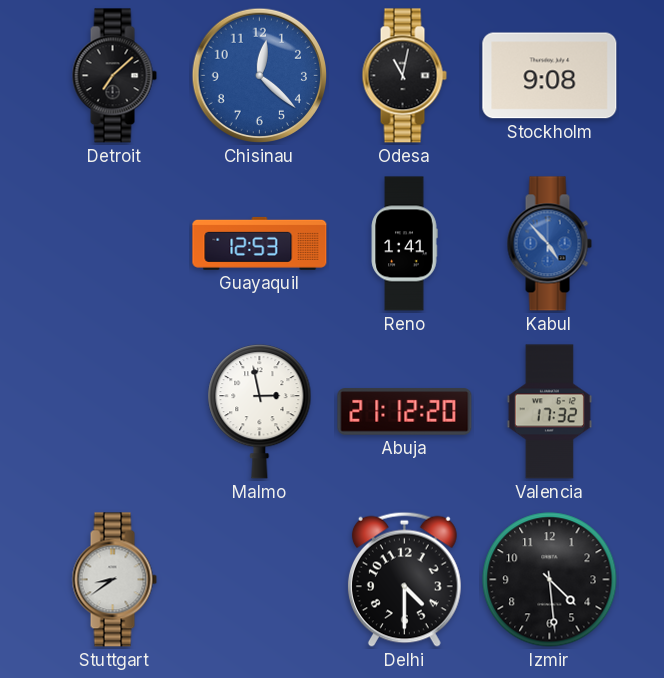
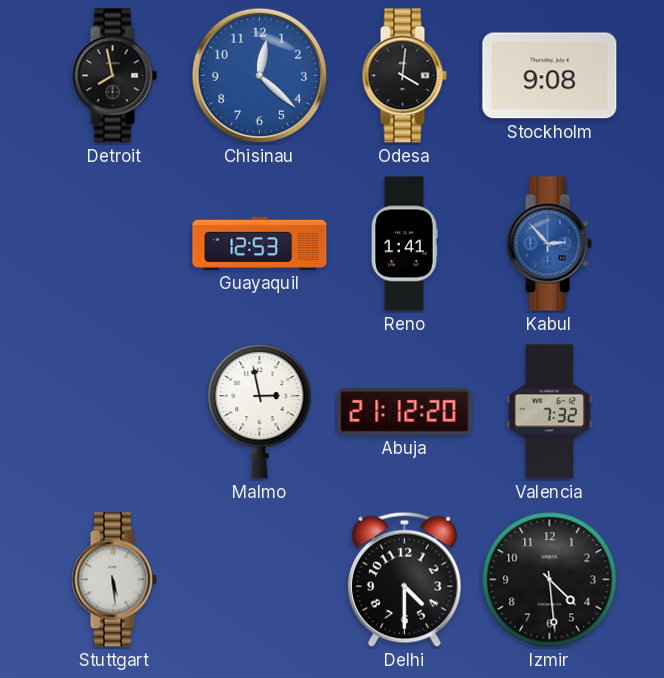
Detroit: 7:08 -> 7:58 (114, 76)
Odesa: 11:02 -> 4:01 (404, 76)
Kabul: 4:53 -> 2:53 (549, 244)
Valencia: 17:32 -> 7:32 (549, 412)
Stuttgart: 8:39 -> 5:29 (114, 580)
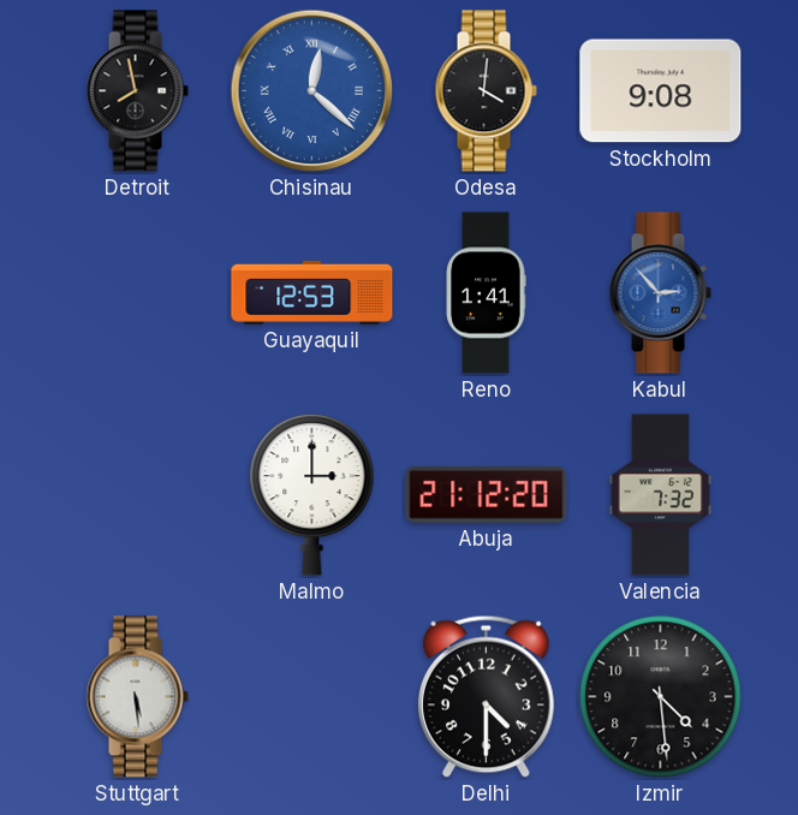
Chisinau numerals: Arabic -> Roman (312, 91)
Malmo: 2:58 -> 3:00 (312, 495)
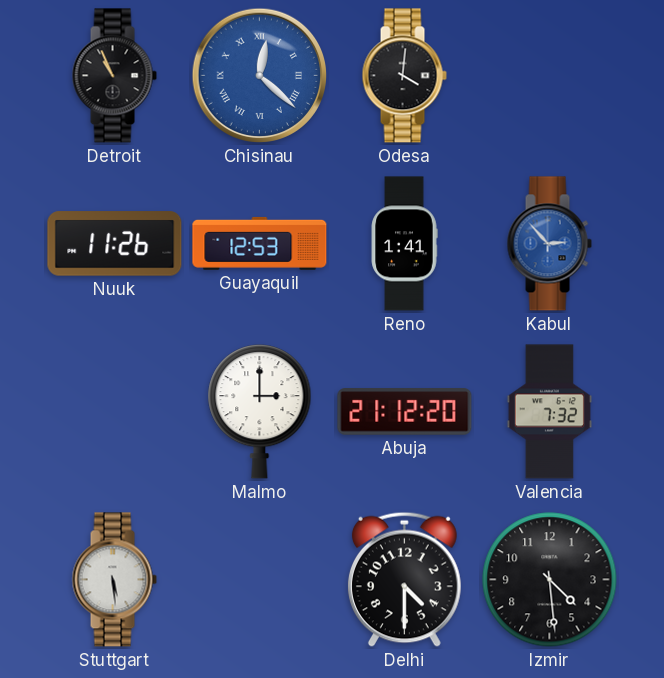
Detroit: 7:58 -> 10:56 (114, 76)
Stockholm: 9:08 -> none (661, 91)
Nuuk: none -> 11:26 (115, 244)
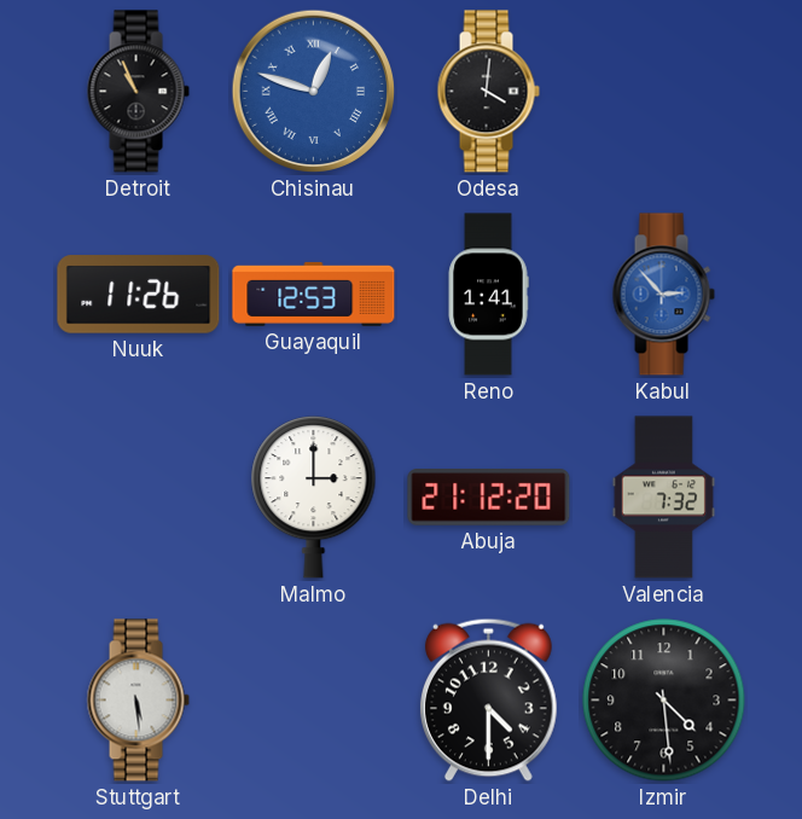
Chisinau: 12:22 -> 12:48 (314, 92)
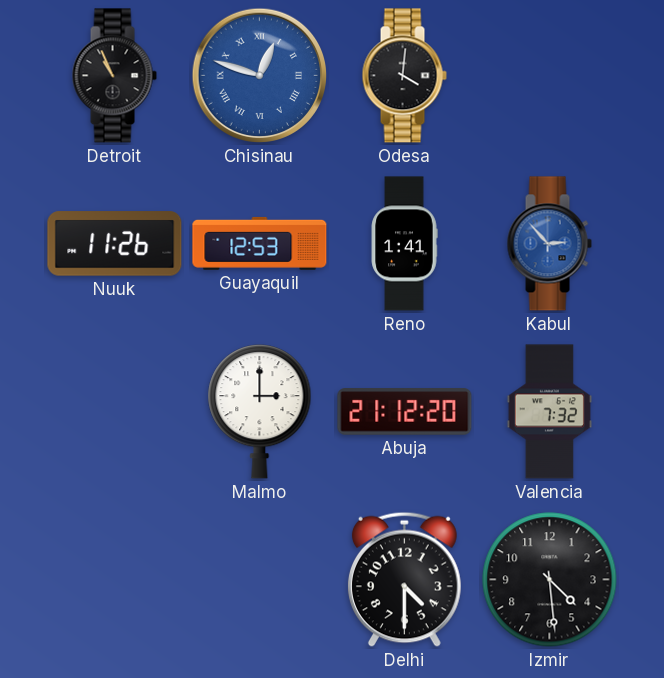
Stuttgart: 5:29 -> none (138, 701)
